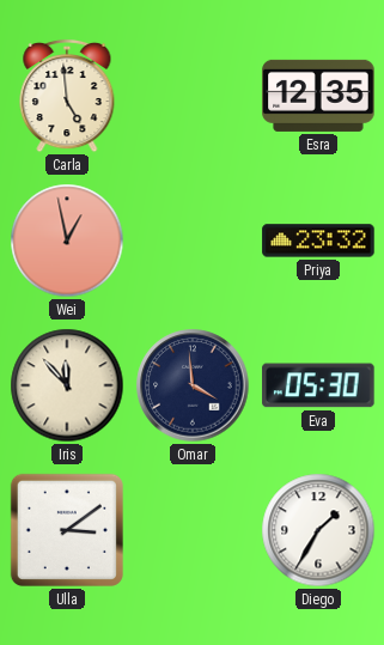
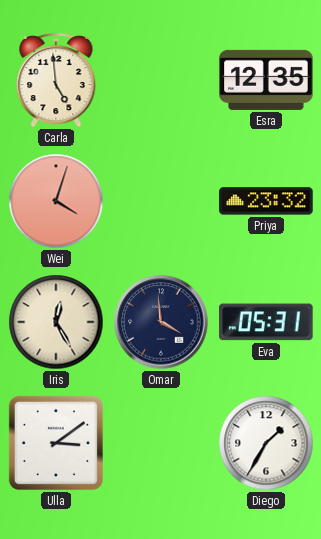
Wei: 12:58 -> 4:03 (56, 201)
Iris: 11:53 -> 12:25 (56, 322)
Eva: 05:30 -> 05:31 (266, 322)
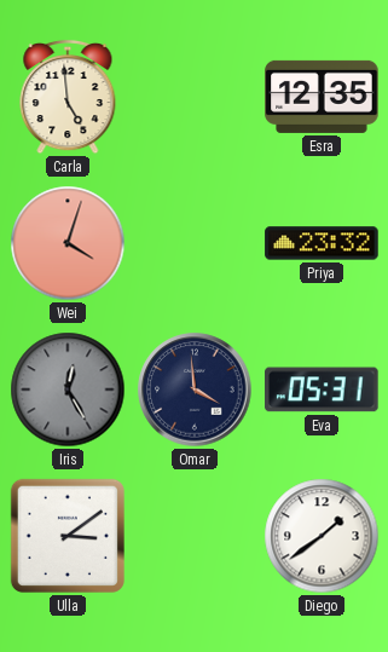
Iris dial: cream -> grey (68, 390)
Diego: 1:35 -> 1:39 (322, 536)
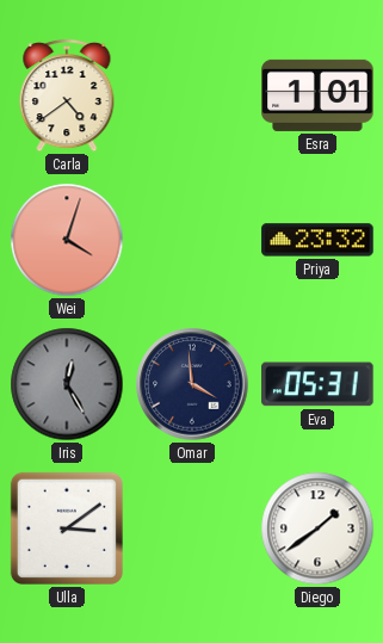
Carla: 4:59 -> 4:39 (67, 95)
Esra: 12:35 -> 1:01 (317, 95)
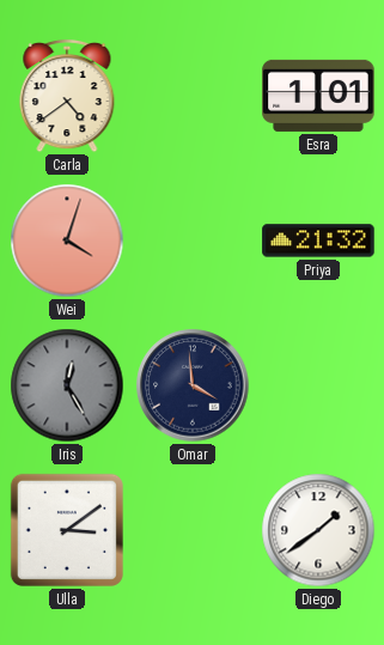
Priya: 23:32 -> 21:32 (318, 241)
Eva: 05:31 -> none (317, 384)
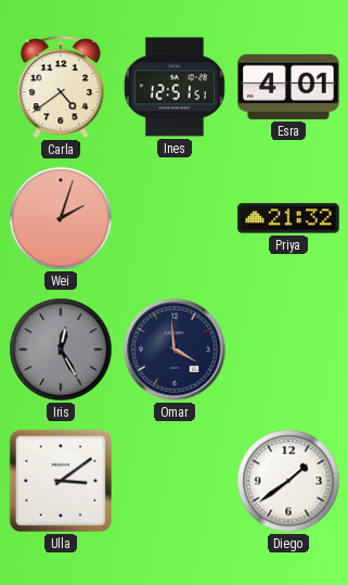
Ines: none -> 12:51 (175, 87)
Esra: 1:01 -> 4:01 (288, 87)
Wei: 4:03 -> 2:03 (61, 218)
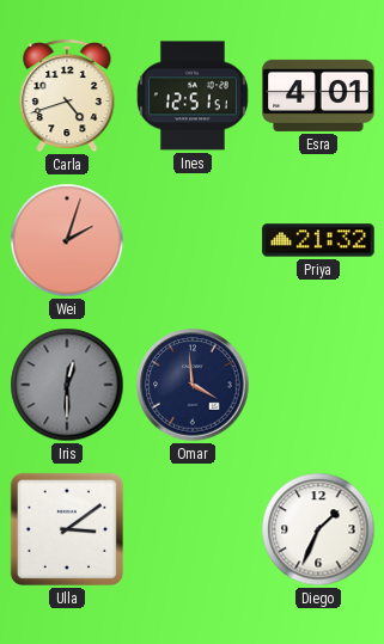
Carla: 4:39 -> 4:42 (67, 96)
Iris: 12:25 -> 12:30 (67, 385)
Diego: 1:39 -> 1:34 (318, 529)
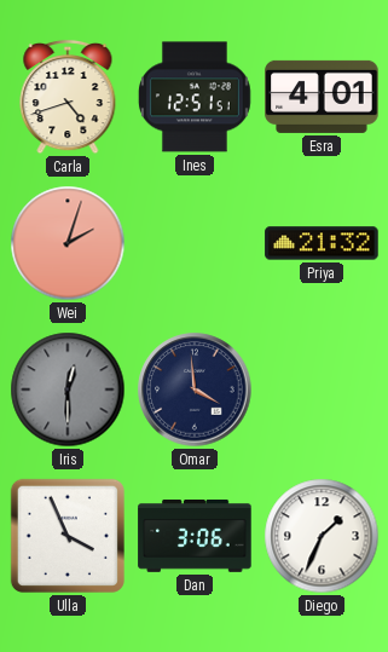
Ulla: 3:09 -> 3:56 (68, 536)
Dan: none -> 3:06 (195, 536)
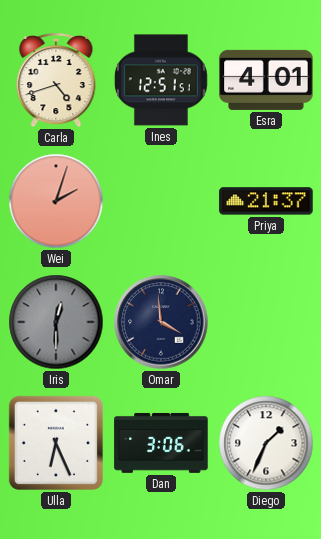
Priya: 21:32 -> 21:37 (266, 201)
Ulla: 3:56 -> 6:26 (56, 443)
